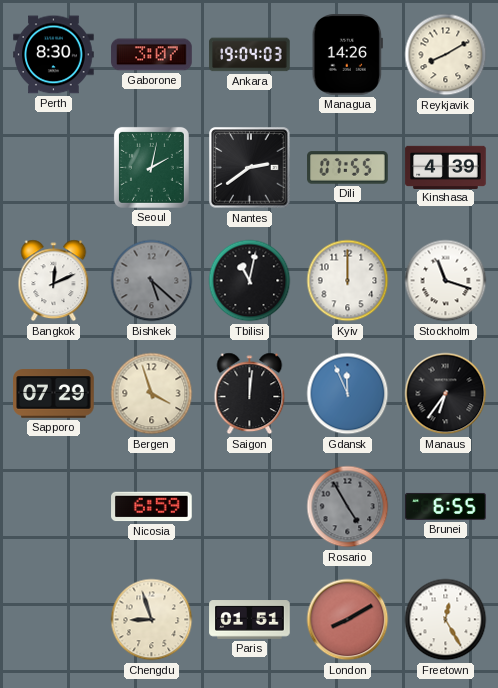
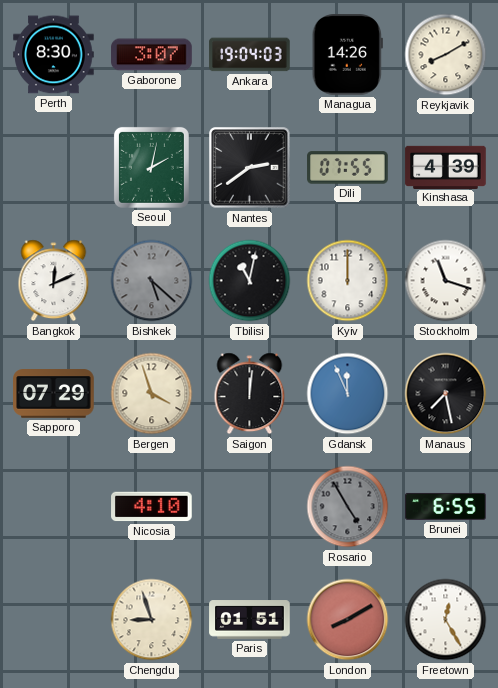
Manaus: 6:36 -> 7:28 (446, 394)
Nicosia: 6:59 -> 4:10 (152, 507)
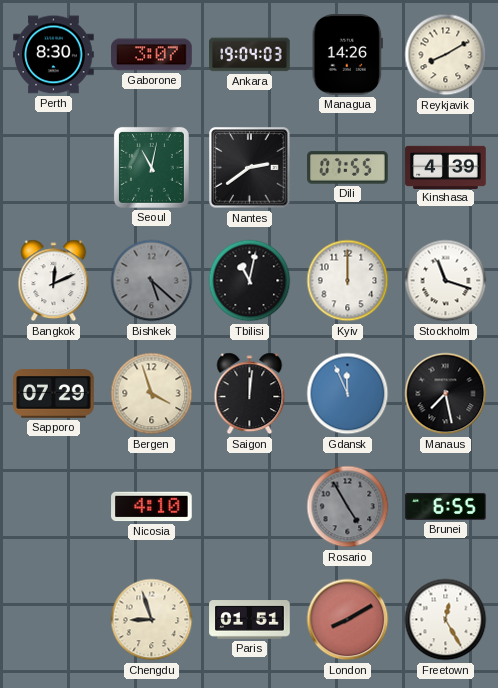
Seoul: 2:02 -> 11:02 (151, 167)
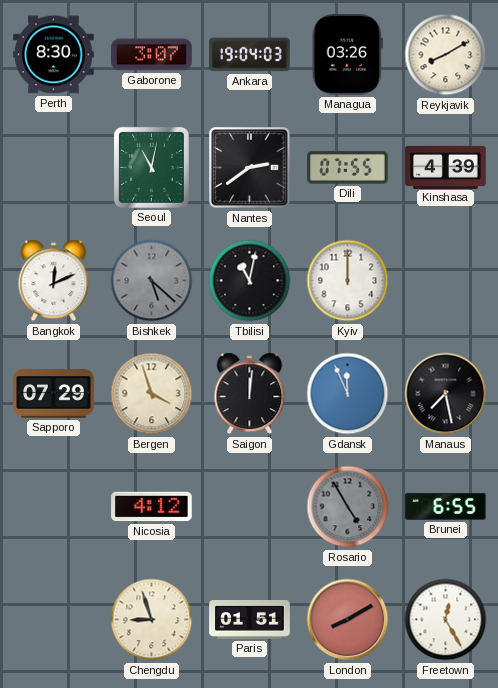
Managua: 14:26 -> 03:26 (347, 55)
Stockholm: 11:18 -> none (446, 281)
Nicosia: 4:10 -> 4:12 (152, 507)
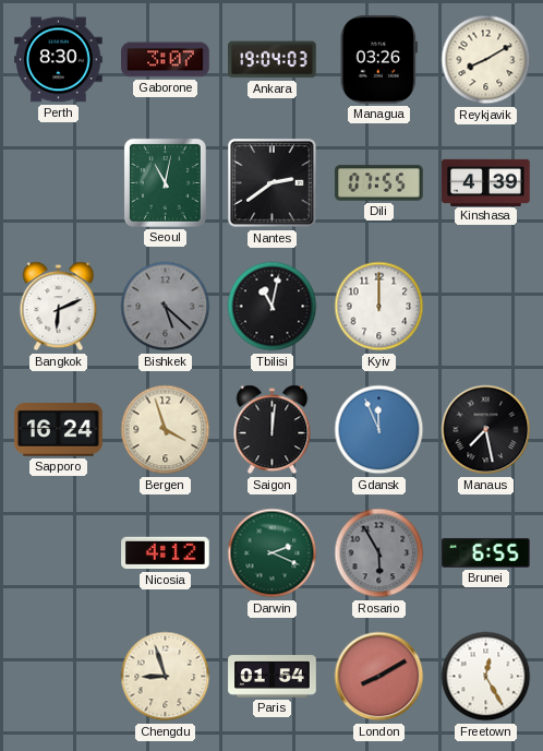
Bangkok: 12:11 -> 6:11 (59, 307)
Sapporo: 07:29 -> 16:24 (59, 430)
Darwin: none -> 2:19 (273, 553)
Rosario: 4:55 -> 5:55 (379, 553)
Paris: 01:51 -> 01:54 (273, 677)
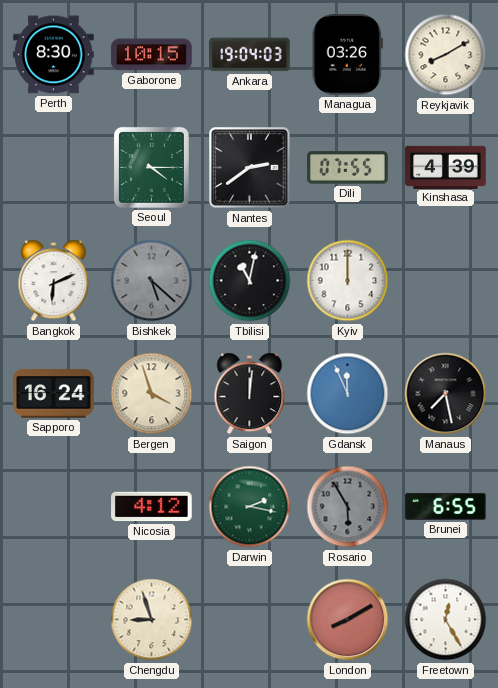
Gaborone: 3:07 -> 10:15 (152, 55)
Seoul: 11:02 -> 4:15 (151, 167)
Darwin: 2:19 -> 2:17 (250, 507)
Paris: 01:54 -> none (273, 677)
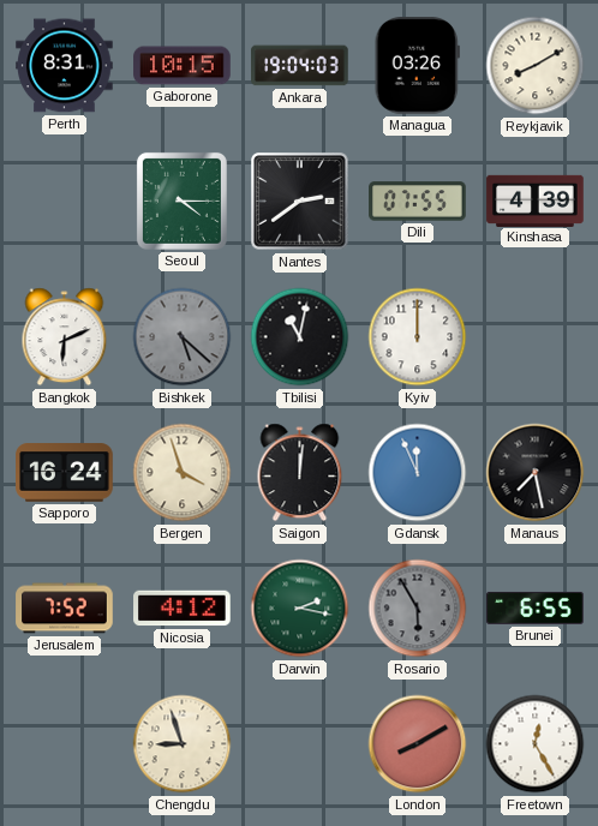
Perth: 8:30 -> 8:31 (65, 66)
Jerusalem: none -> 7:52 (65, 609)
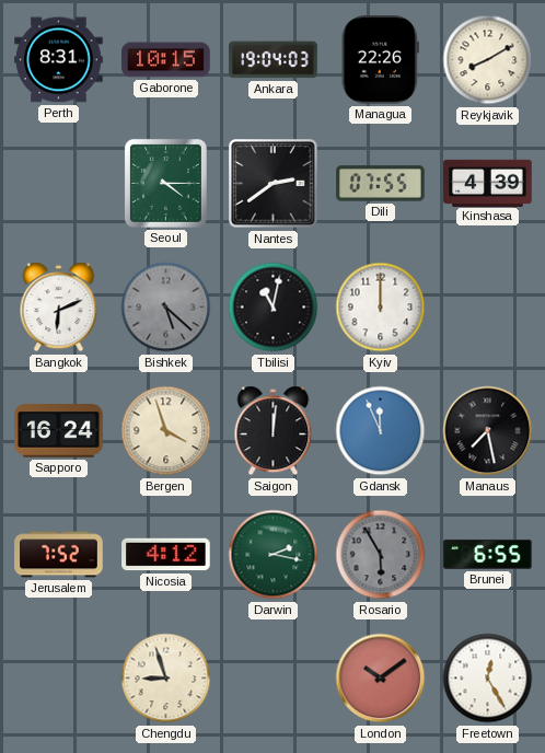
Managua: 03:26 -> 22:26 (380, 60)
London: 8:10 -> 10:09 (381, 679)
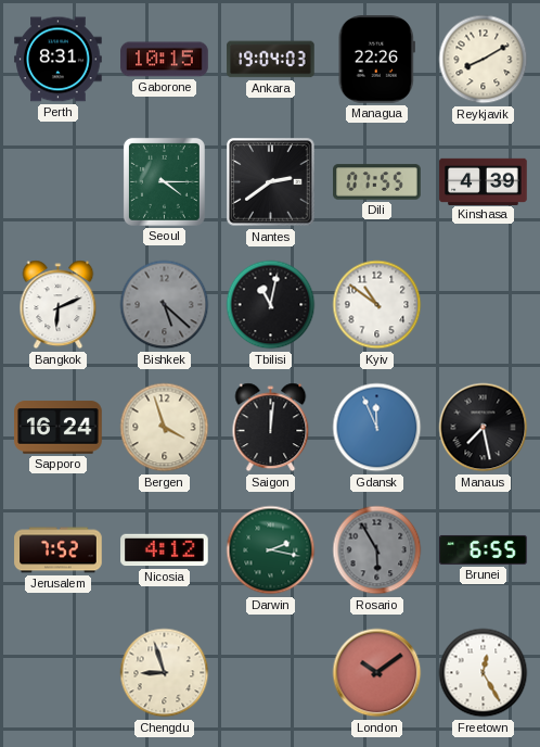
Kyiv: 12:00 -> 10:51 (377, 305)
